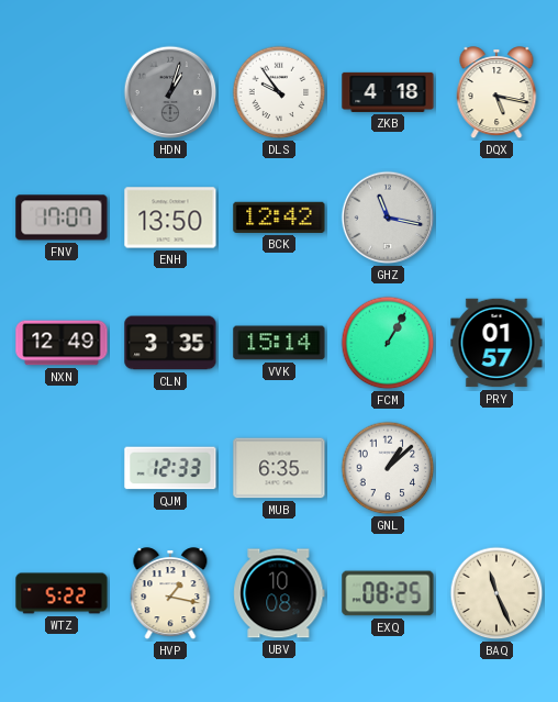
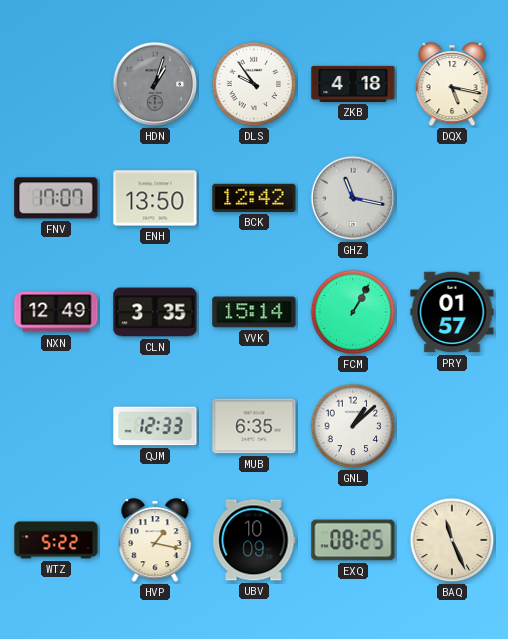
UBV: 10:08 -> 10:09 (254, 540)
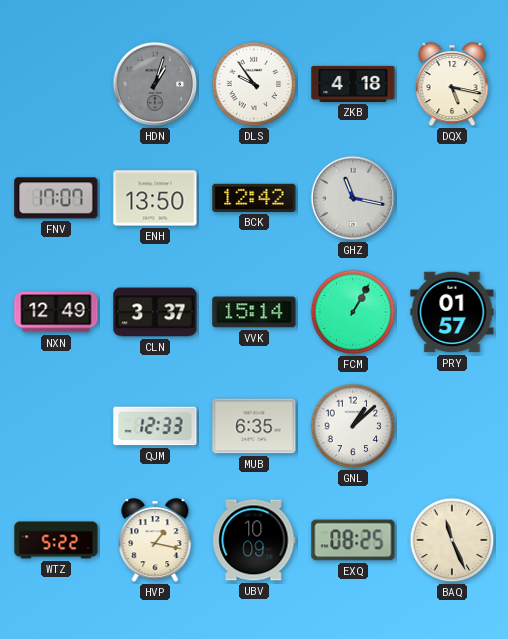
CLN: 3:35 -> 3:37 (155, 312)
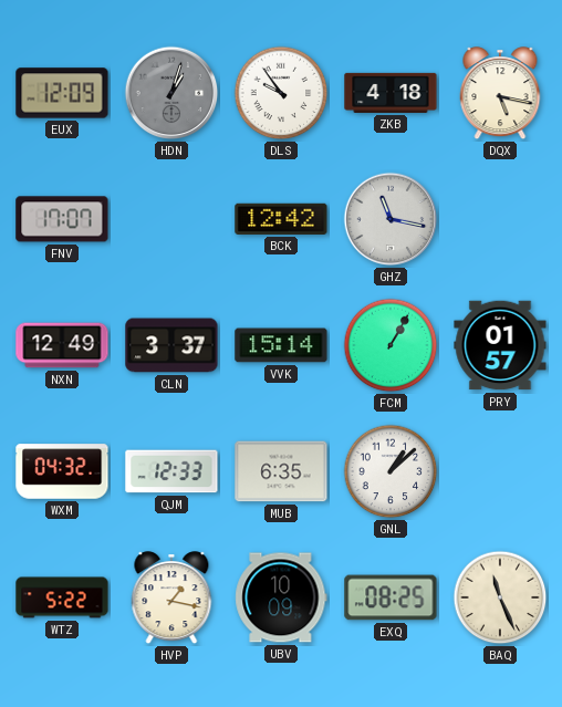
EUX: none -> 12:09 (62, 93)
ENH: 13:50 -> none (155, 198)
WXM: none -> 04:32 (62, 471)
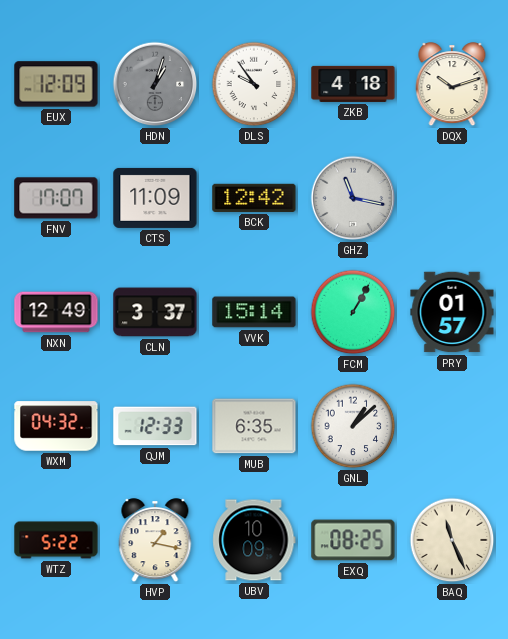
DQX: 5:17 -> 10:12 (452, 85)
CTS: none -> 11:09 (155, 198)
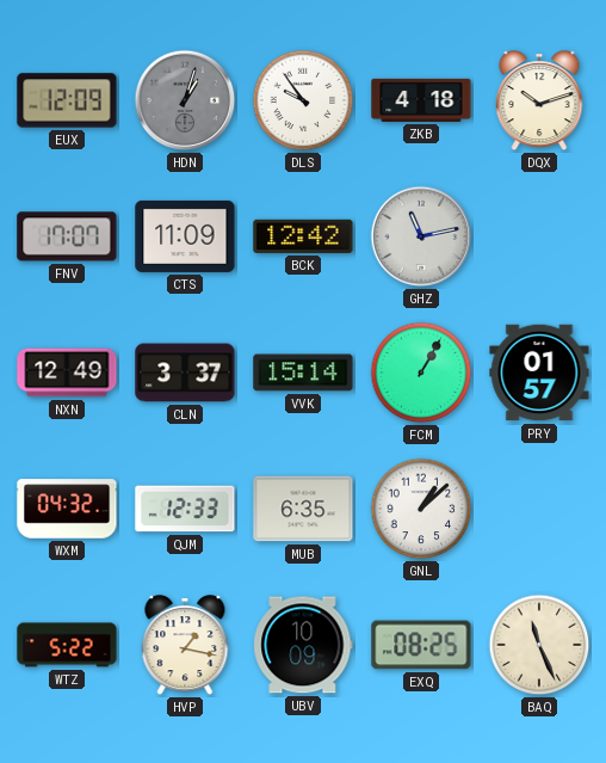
GHZ: 11:17 -> 11:13 (421, 236)
